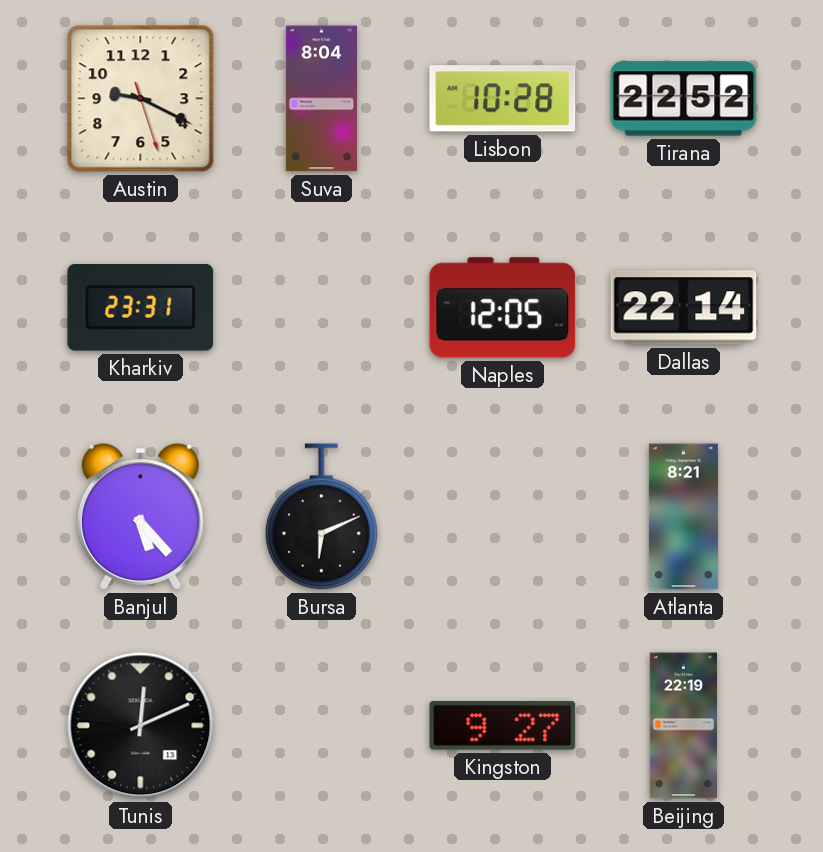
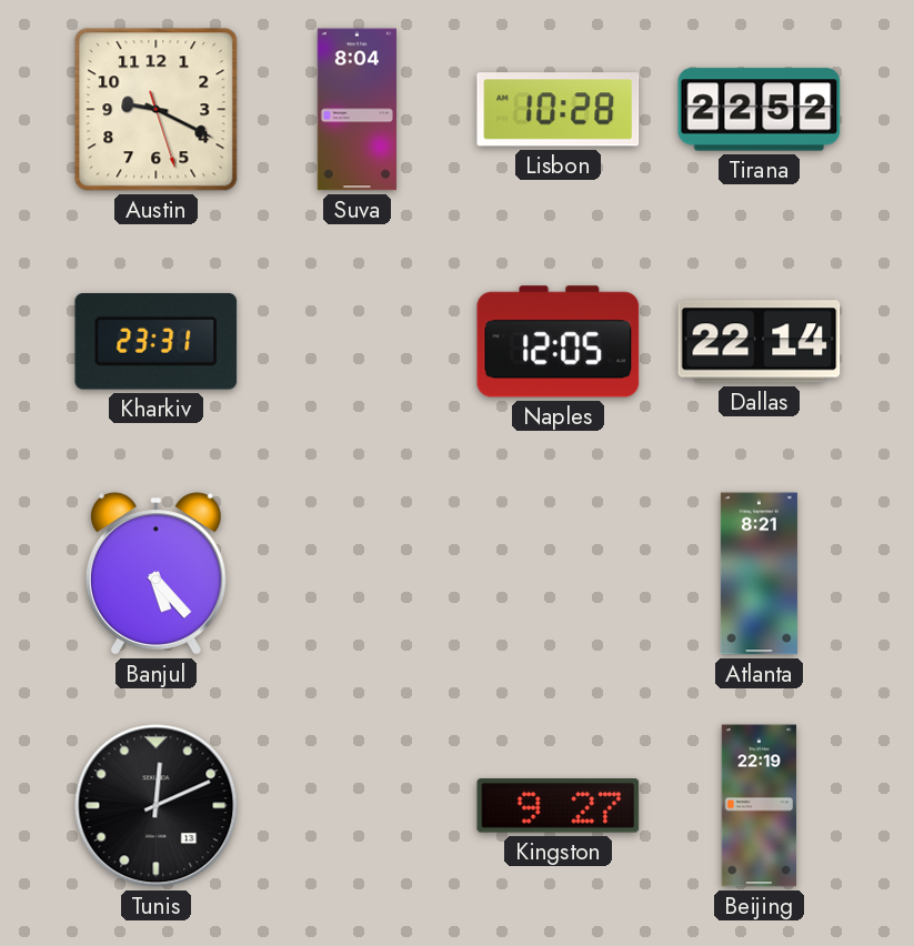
Bursa: 6:11 -> none (321, 517)
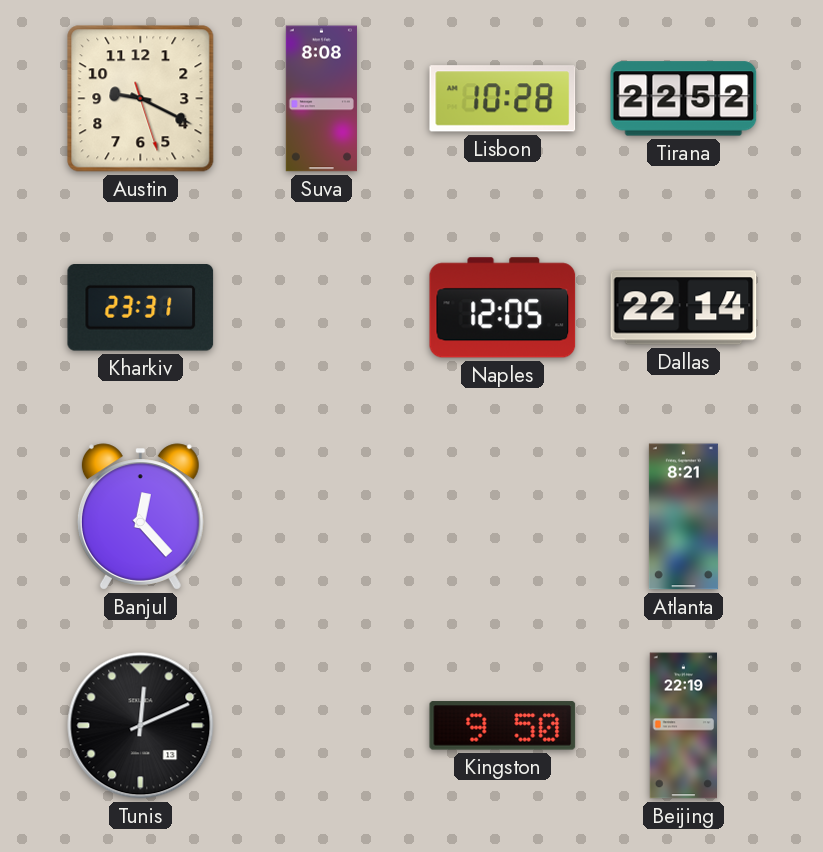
Suva: 8:04 -> 8:08 (321, 99)
Banjul: 5:23 -> 12:23 (140, 517)
Kingston: 9:27 -> 9:50 (503, 726)
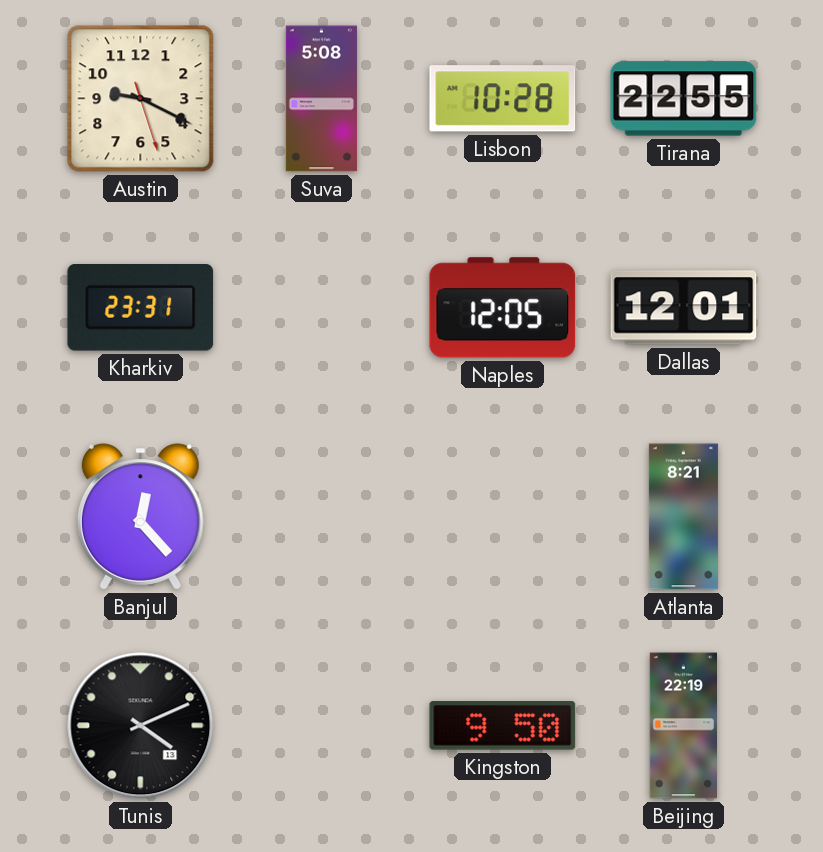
Suva: 8:08 -> 5:08 (321, 99)
Tirana: 22:52 -> 22:55 (684, 99)
Dallas: 22:14 -> 12:01 (684, 308)
Tunis: 12:11 -> 4:11 (141, 726)
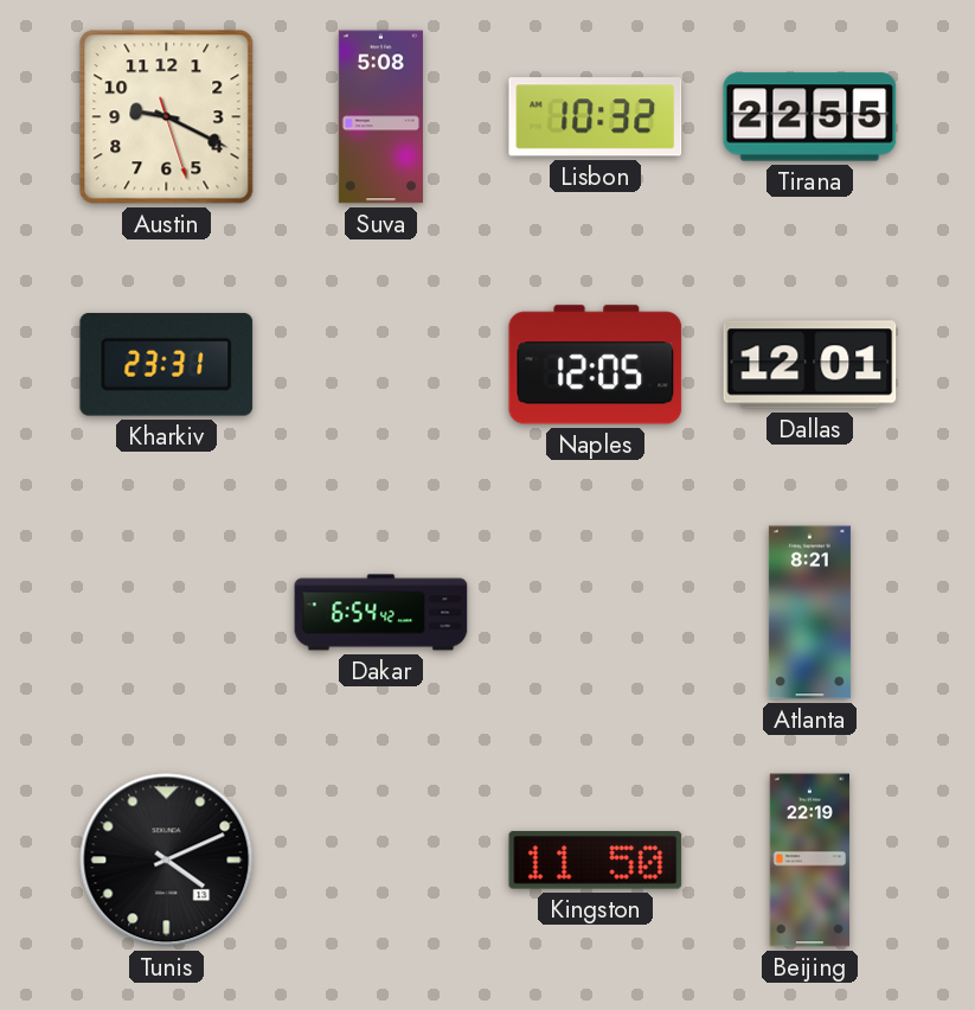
Lisbon: 10:28 -> 10:32 (596, 117)
Banjul: 12:23 -> none (140, 517)
Dakar: none -> 6:54 (381, 613)
Kingston: 9:50 -> 11:50 (596, 861)
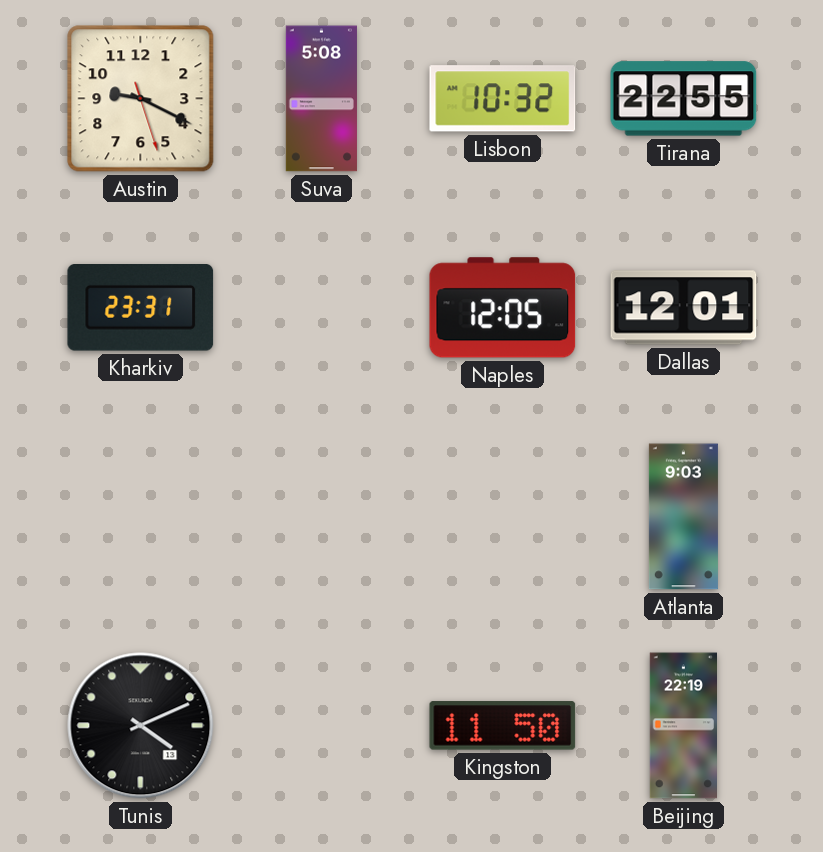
Dakar: 6:54 -> none (381, 613)
Atlanta: 8:21 -> 9:03 (683, 517)
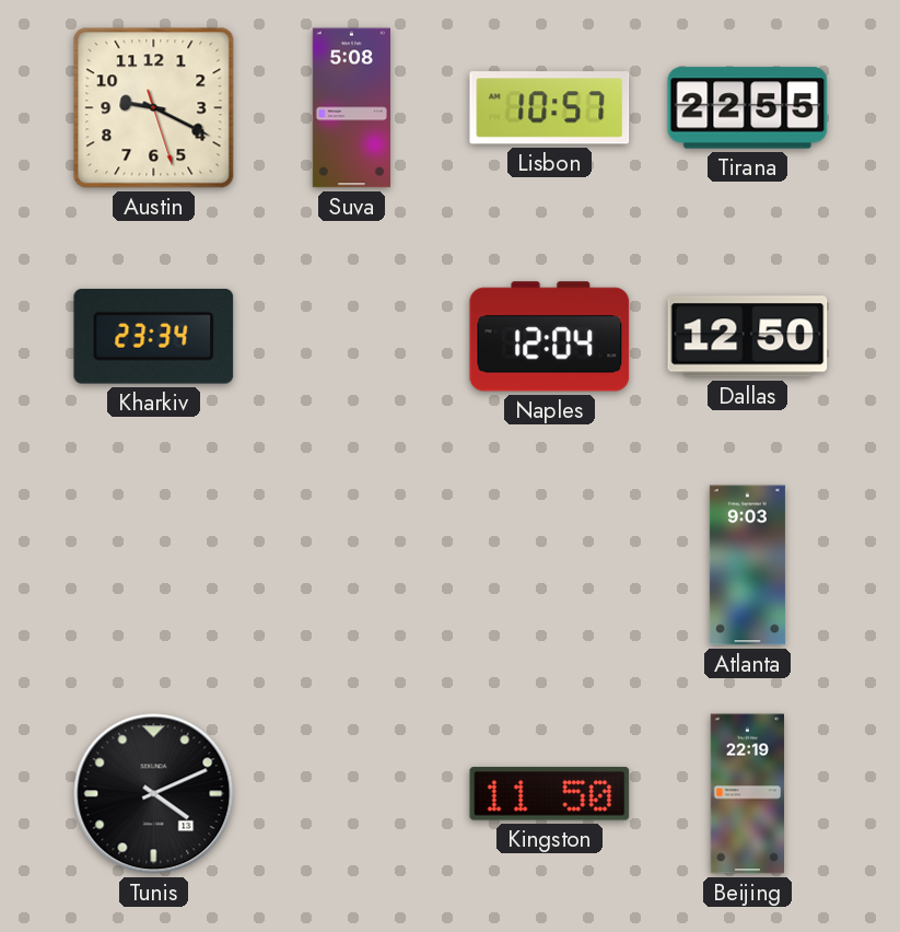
Lisbon: 10:32 -> 10:57 (550, 108)
Kharkiv: 23:31 -> 23:34 (154, 337)
Naples: 12:05 -> 12:04 (550, 337)
Dallas: 12:01 -> 12:50 (748, 337)
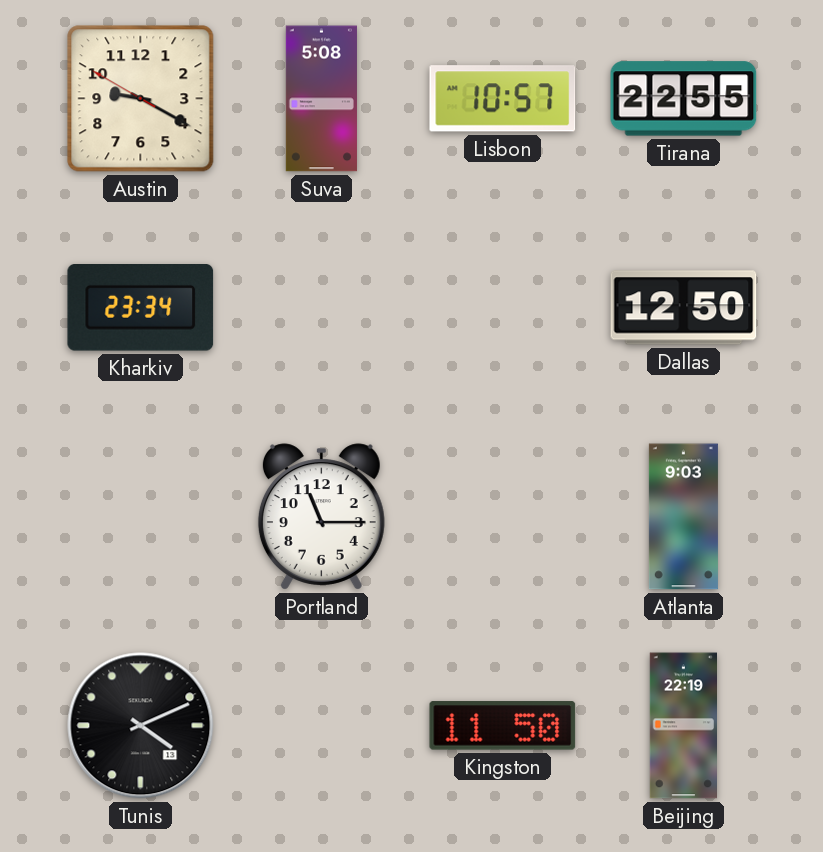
Austin: 9:19:27 -> 9:19:50 (141, 99)
Naples: 12:04 -> none (550, 337)
Portland: none -> 11:15 (321, 517)
